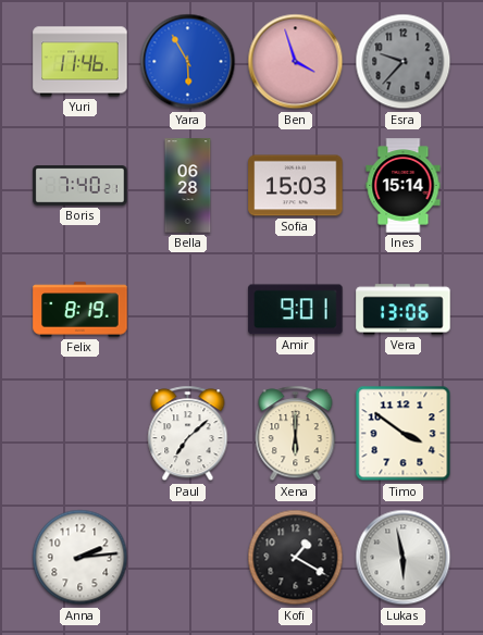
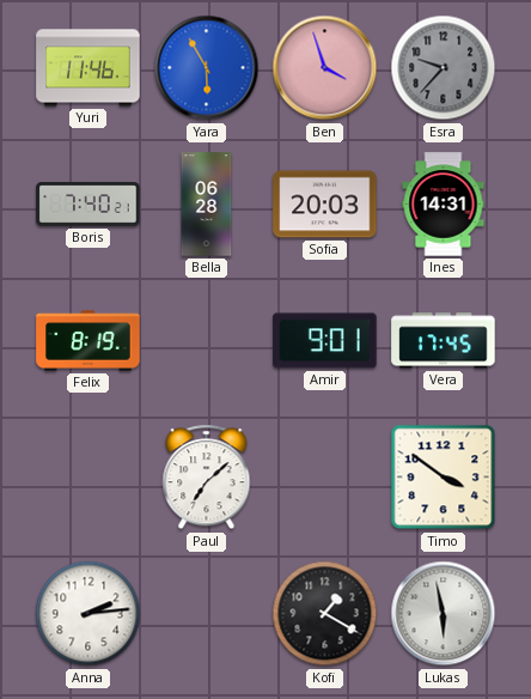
Sofia: 15:03 -> 20:03 (325, 205)
Ines: 15:14 -> 14:31 (444, 205)
Vera: 13:06 -> 17:45 (444, 341)
Xena: 6:00 -> none (296, 434)
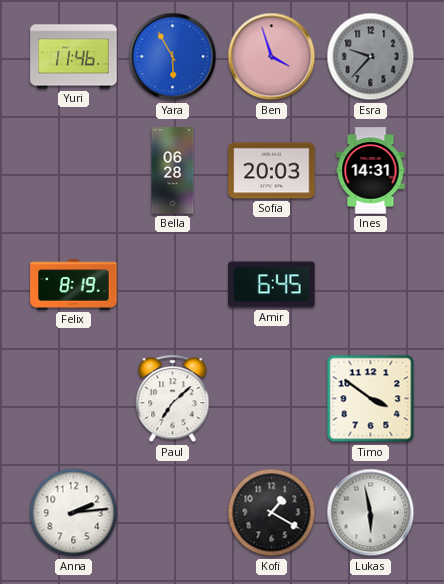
Boris: 7:40 -> none (89, 205)
Amir: 9:01 -> 6:45 (272, 285)
Vera: 17:45 -> none (444, 341)
